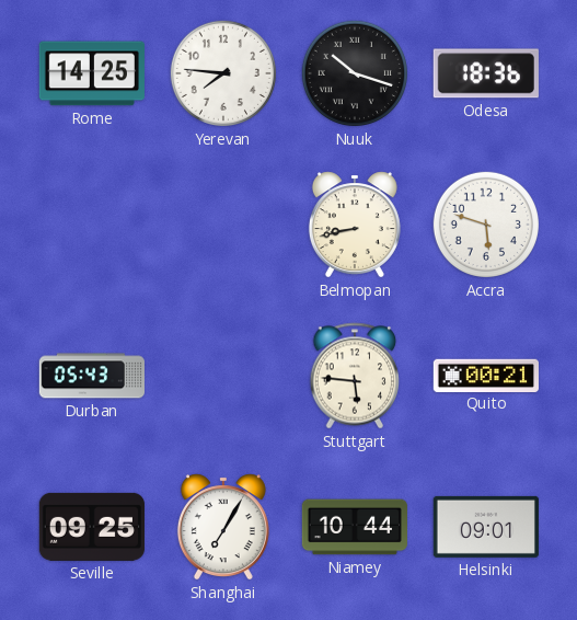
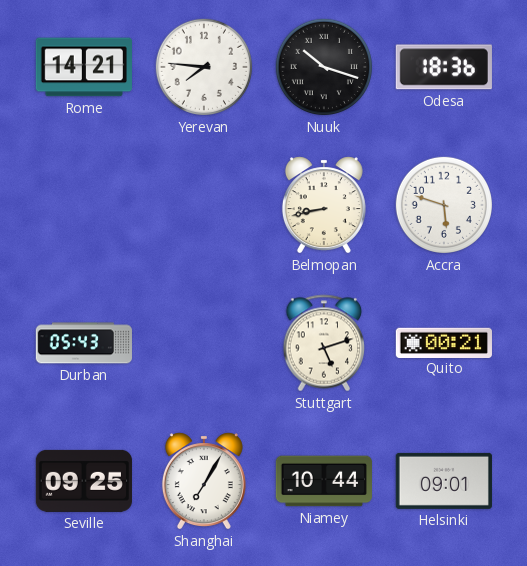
Rome: 14:25 -> 14:21 (84, 67)
Stuttgart: 5:46 -> 5:12 (324, 343)
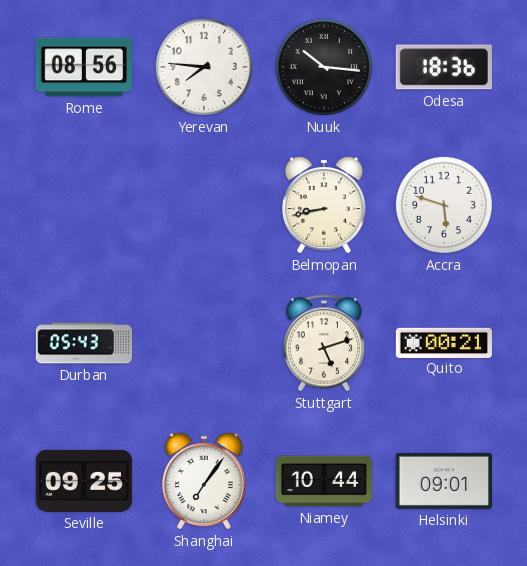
Rome: 14:21 -> 08:56 (84, 67)
Nuuk: 10:18 -> 10:16 (324, 67)
Shanghai: 7:05 -> 7:06 (204, 481)
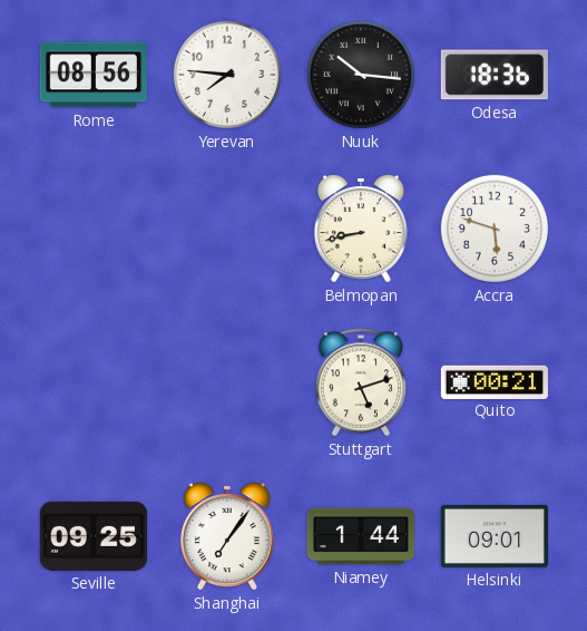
Durban: 05:43 -> none (84, 343)
Niamey: 10:44 -> 1:44 (360, 536)
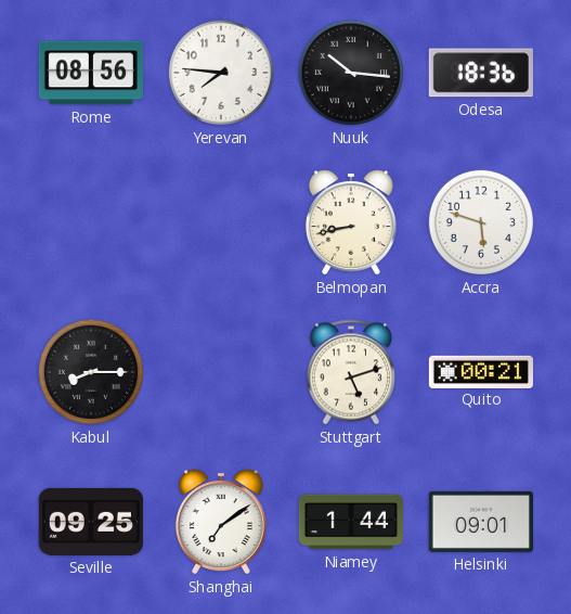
Kabul: none -> 8:15 (91, 372)
Shanghai: 7:06 -> 7:09 (221, 522)
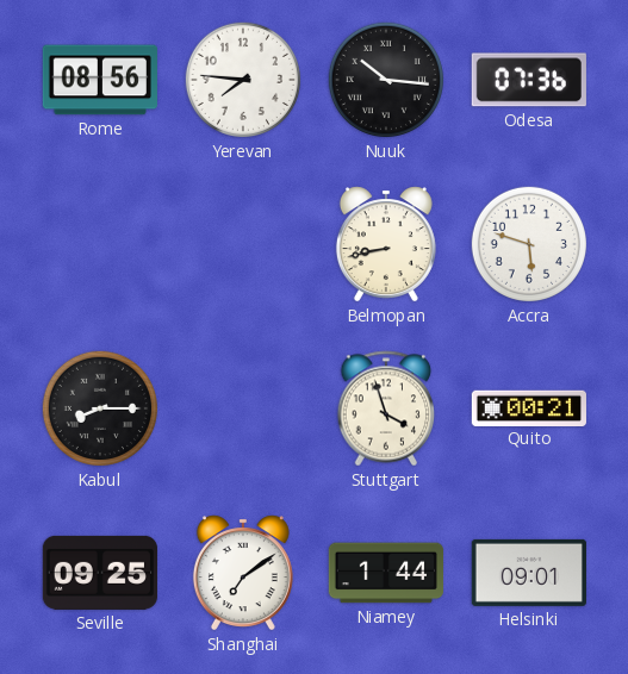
Odesa: 18:36 -> 07:36 (529, 80)
Stuttgart: 5:12 -> 3:57 (386, 408)
